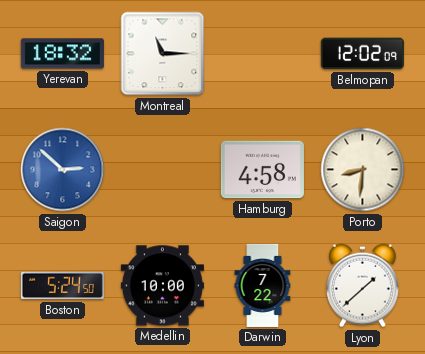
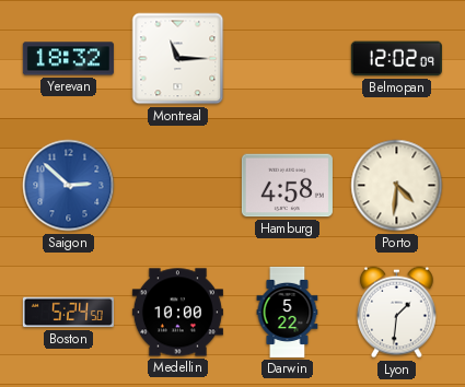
Porto: 8:31 -> 4:31 (397, 186)
Darwin: 7:22 -> 5:22 (288, 312)
Lyon: 1:38 -> 1:31 (396, 313)
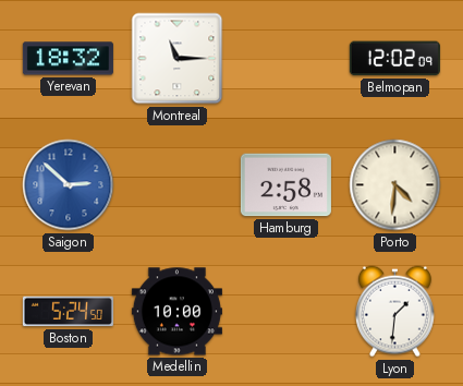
Hamburg: 4:58 -> 2:58 (285, 185)
Darwin: 5:22 -> none (288, 312)
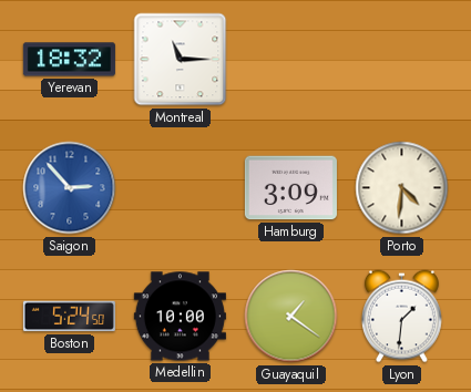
Belmopan: 12:02 -> none (394, 59)
Saigon: 2:52 -> 2:53 (70, 188)
Hamburg: 2:58 -> 3:09 (290, 188)
Guayaquil: none -> 1:21 (291, 317)
